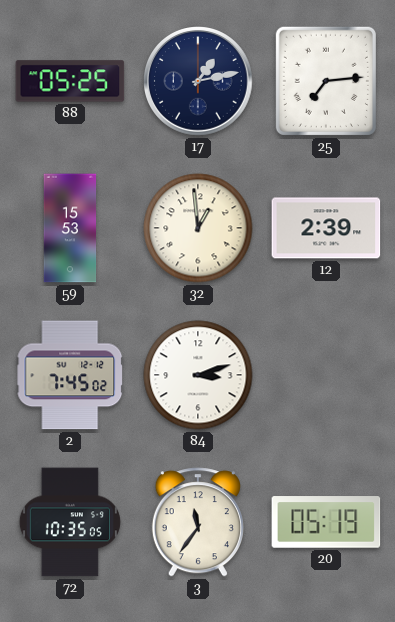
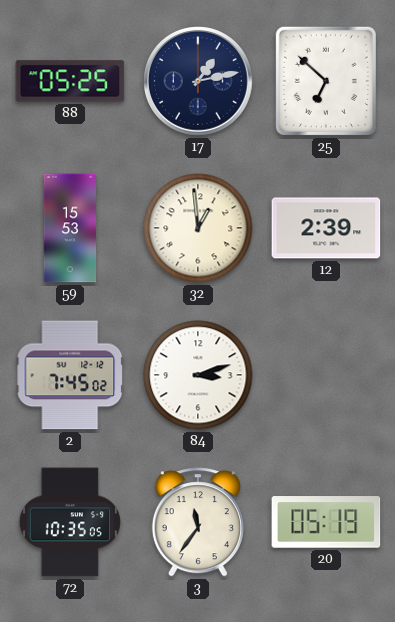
25: 7:14 -> 6:52 (326, 81)
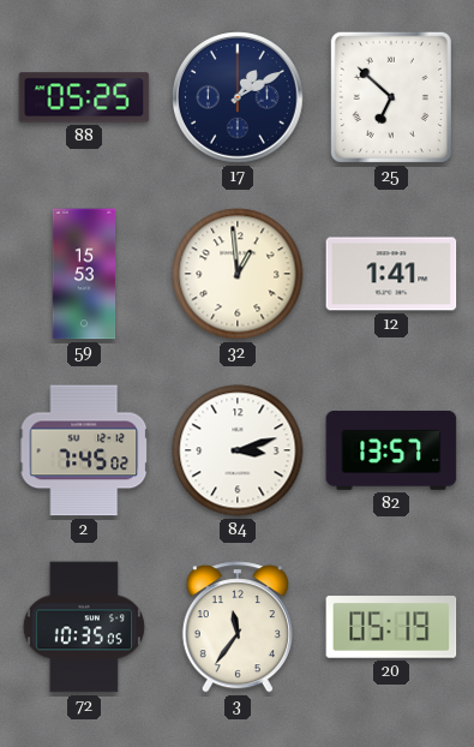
17: 1:13 -> 1:10 (238, 97)
12: 2:39 -> 1:41 (391, 274)
82: none -> 13:57 (391, 450)
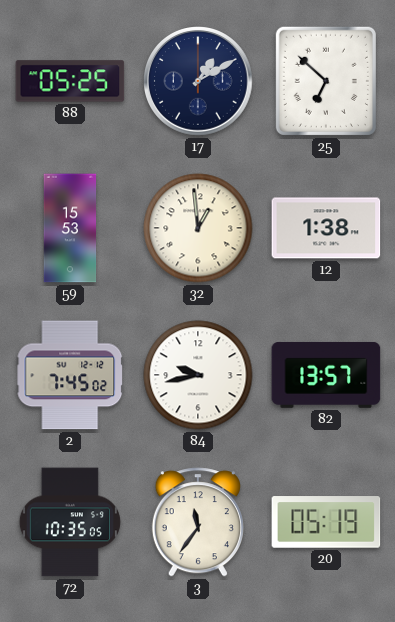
12: 1:41 -> 1:38 (326, 228)
84: 3:12 -> 9:43 (198, 375)
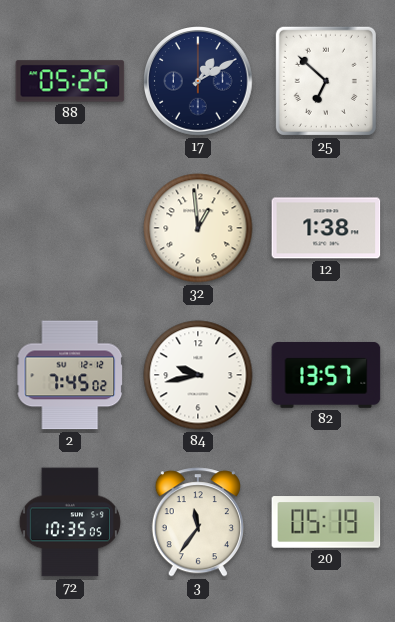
59: 15:53 -> none (70, 228)
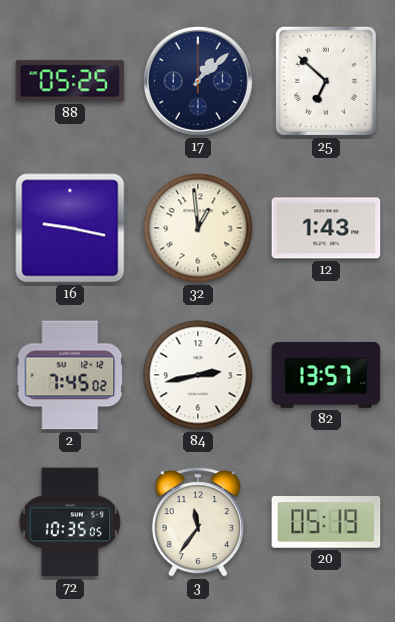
17: 1:10 -> 1:08 (198, 81)
16: none -> 9:17 (70, 228)
12: 1:38 -> 1:43 (326, 228)
84: 9:43 -> 2:43 (198, 375)
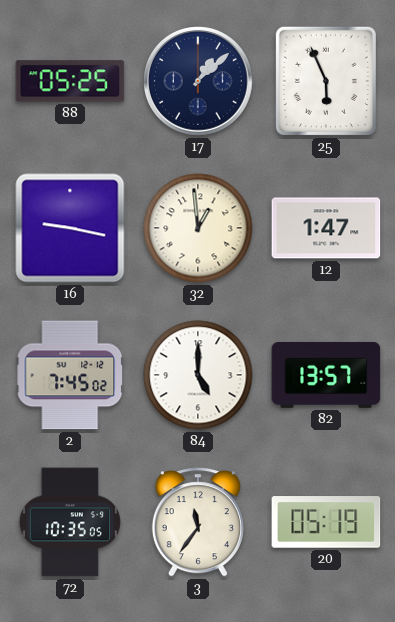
25: 6:52 -> 5:56 (326, 81)
12: 1:43 -> 1:47 (326, 228)
84: 2:43 -> 5:00 (198, 375)
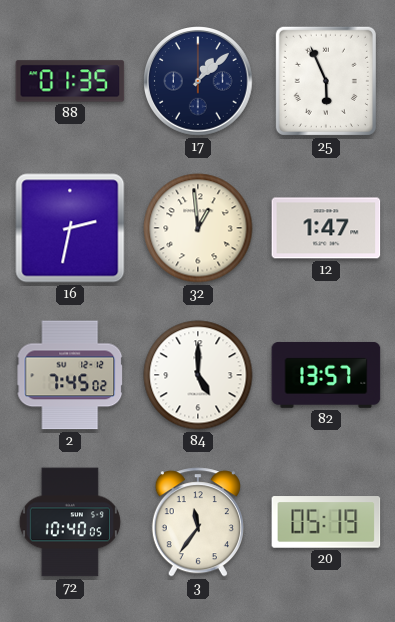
88: 05:25 -> 01:35 (70, 81)
16: 9:17 -> 2:32 (70, 228)
72: 10:35 -> 10:40 (70, 522)
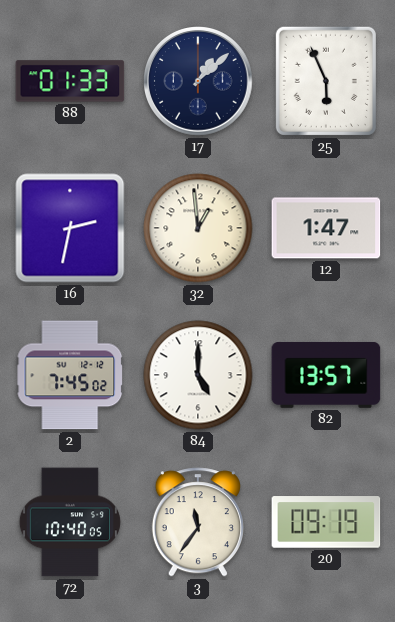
88: 01:35 -> 01:33 (70, 81)
20: 05:19 -> 09:19 (326, 522)
